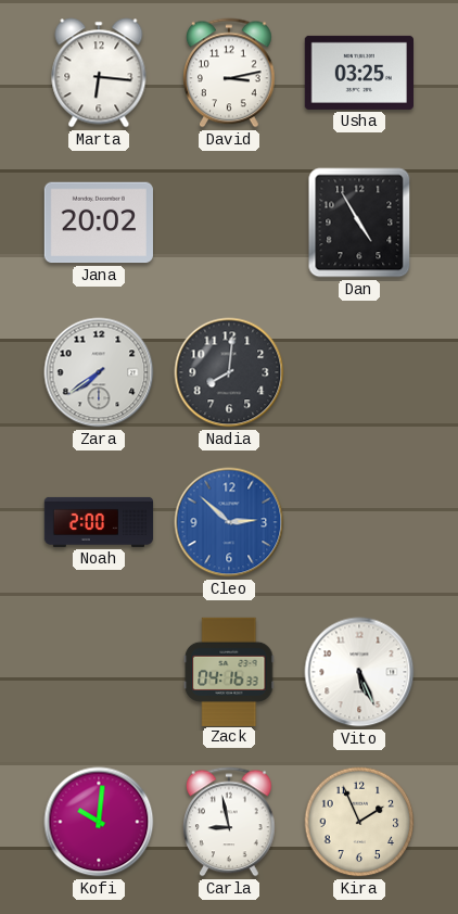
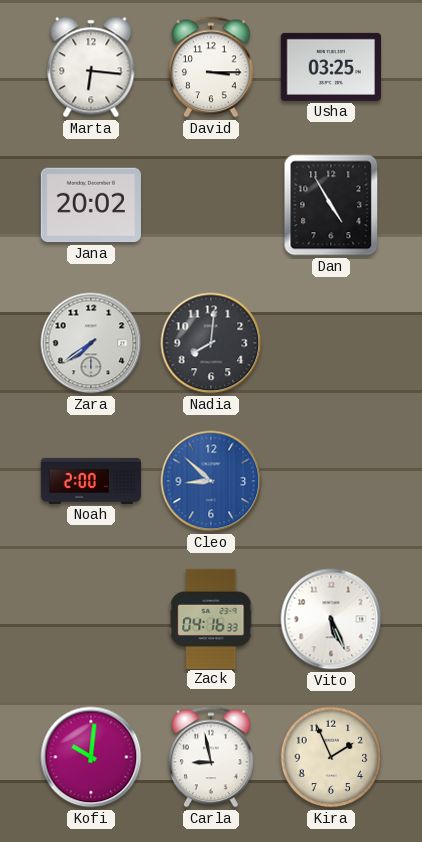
David: 3:13 -> 3:15 (212, 67)
Cleo: 2:52 -> 8:52 (211, 481)
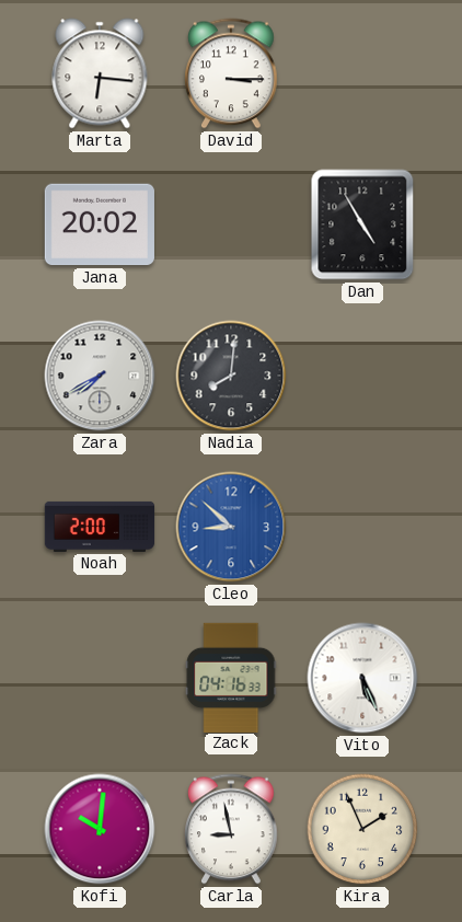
Usha: 03:25 -> none (330, 67)
Zara: 7:39 -> 7:40 (100, 376)
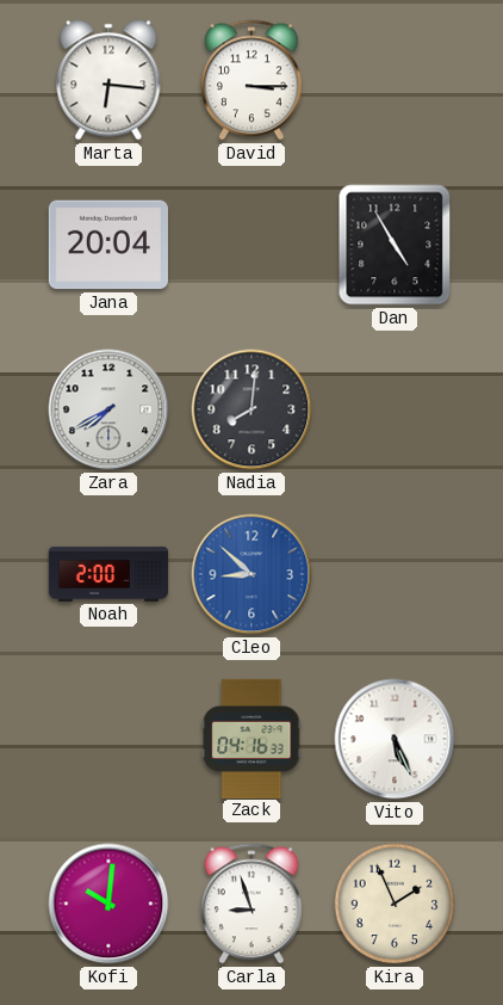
Jana: 20:02 -> 20:04 (108, 245)
Carla: 8:58 -> 8:57 (253, 904)
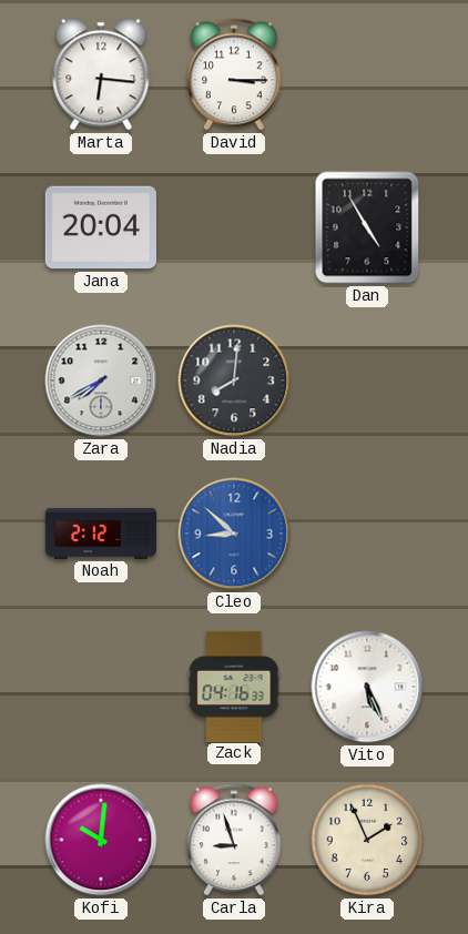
Noah: 2:00 -> 2:12 (101, 534)
